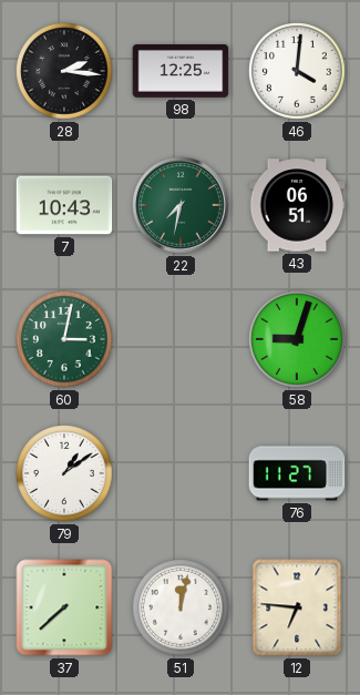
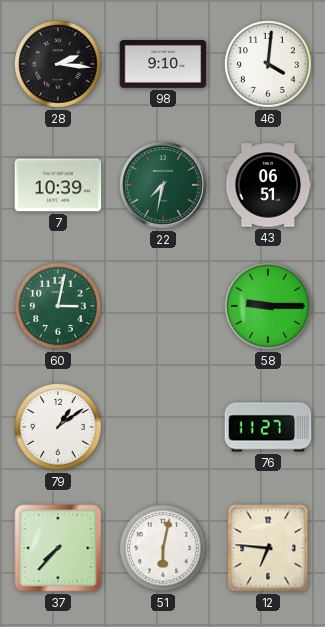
98: 12:25 -> 9:10 (163, 65)
7: 10:43 -> 10:39 (58, 185)
58: 9:03 -> 9:15 (269, 307)
37: 7:38 -> 7:37 (58, 548)
51: 12:02 -> 6:02 (164, 549)
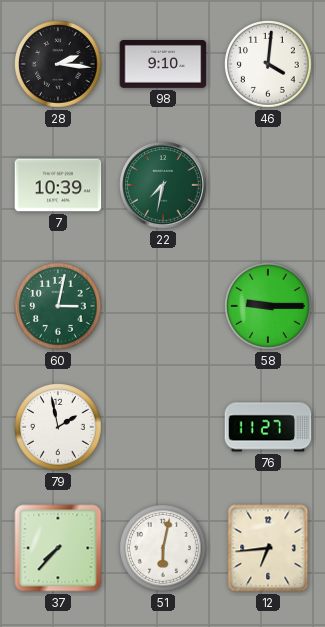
43: 06:51 -> none (268, 185)
79: 1:09 -> 1:58 (59, 428)
12: 6:46 -> 6:44 (268, 548)
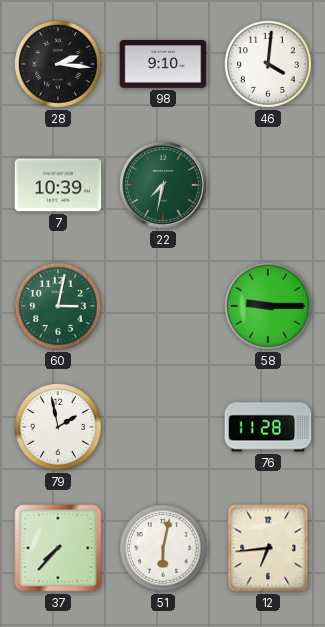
76: 11:27 -> 11:28 (268, 427)
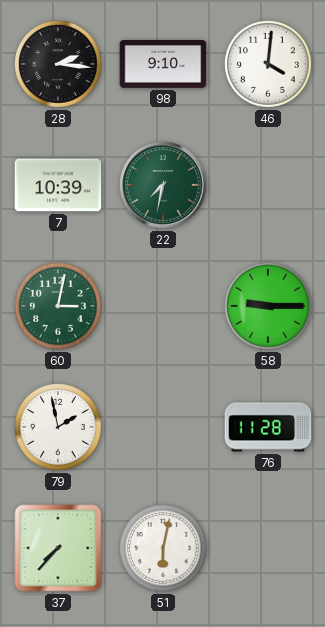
12: 6:44 -> none (268, 548)
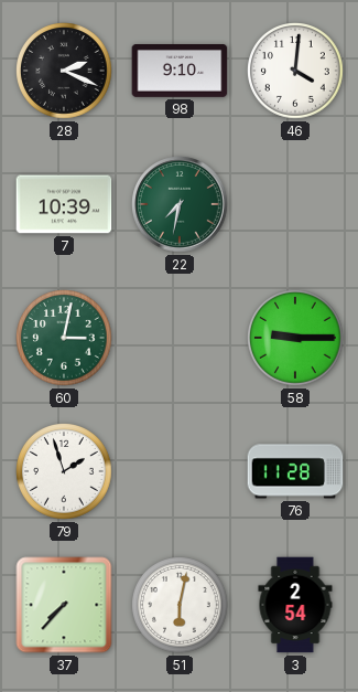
28: 2:16 -> 2:19 (65, 72)
79: 1:58 -> 1:57 (65, 472)
3: none -> 2:54 (295, 605)
